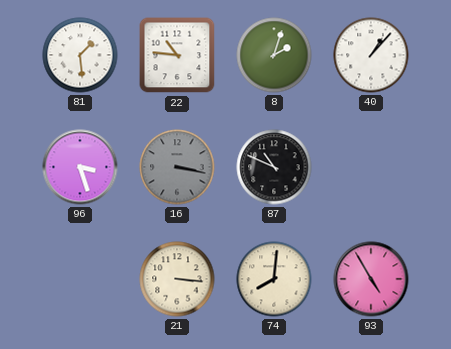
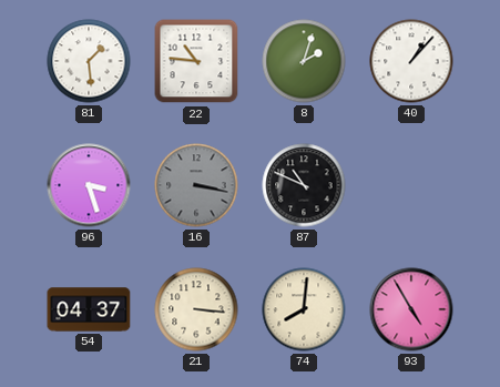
54: none -> 04:37 (89, 309)
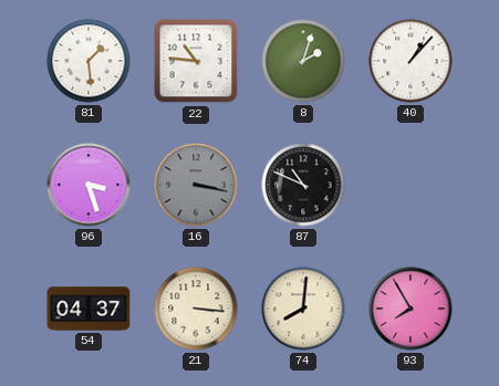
93: 4:55 -> 7:55 (410, 309)
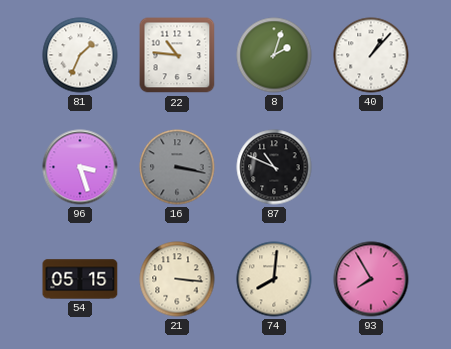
81: 1:29 -> 1:34 (80, 55)
54: 04:37 -> 05:15 (80, 279)
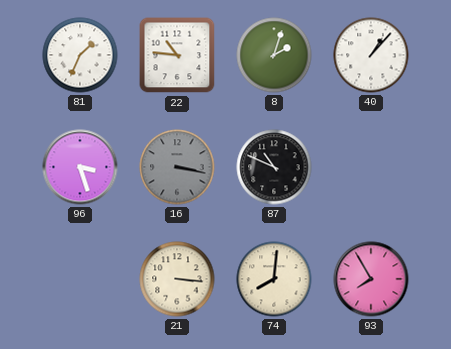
54: 05:15 -> none (80, 279)
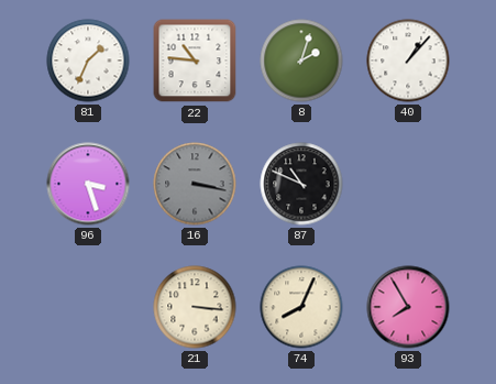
74: 8:01 -> 8:04 (301, 307)
